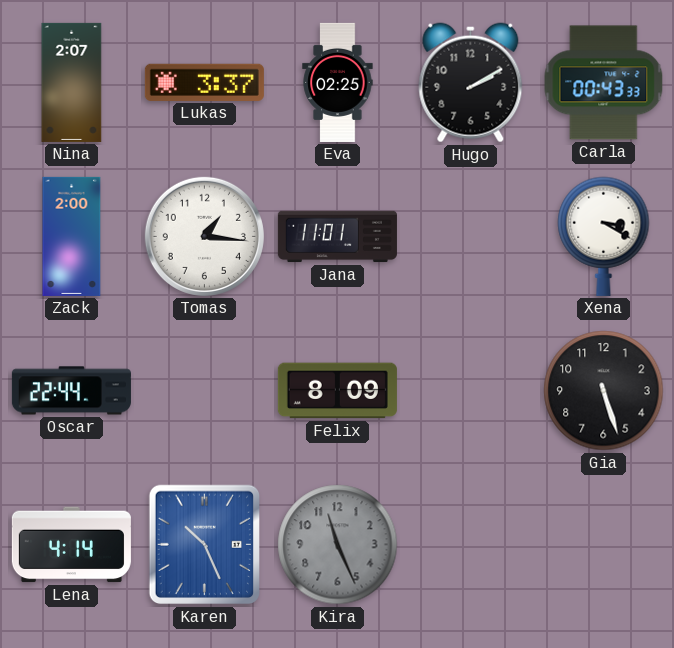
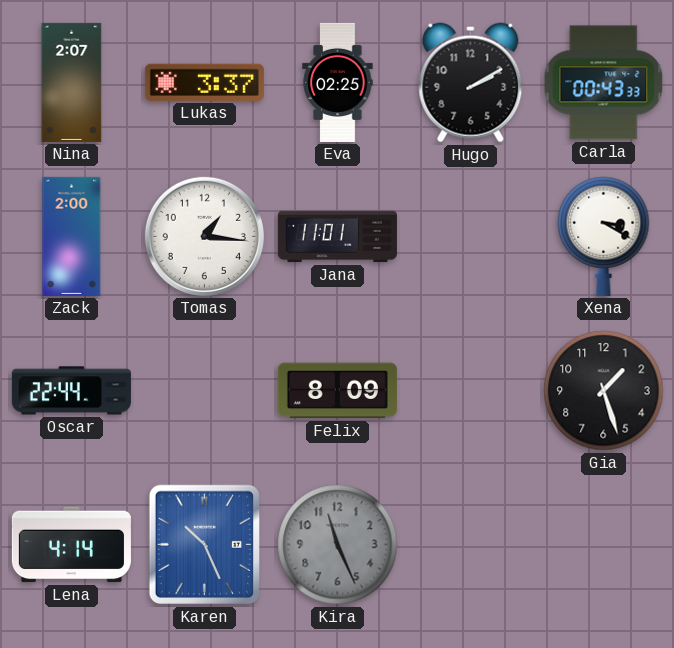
Gia: 5:27 -> 1:27 (604, 391)
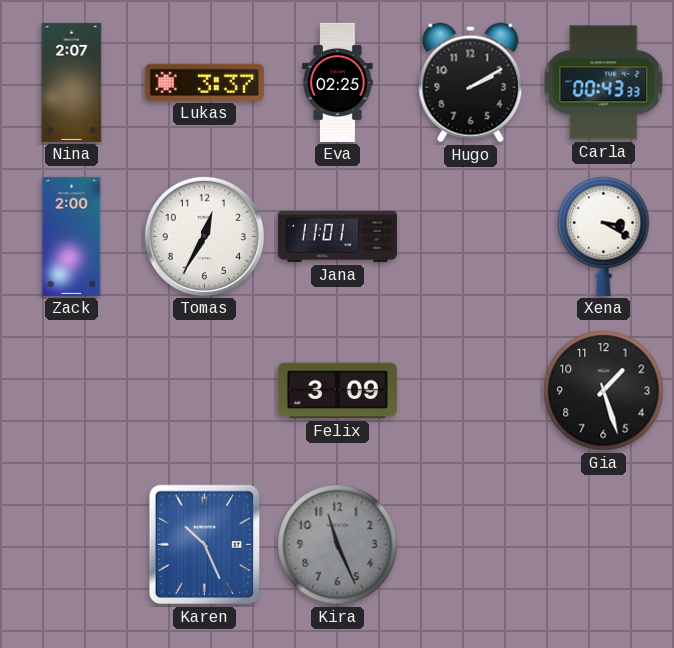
Tomas: 1:16 -> 12:35 (204, 236)
Oscar: 22:44 -> none (71, 391)
Felix: 8:09 -> 3:09 (337, 391)
Lena: 4:14 -> none (71, 545)
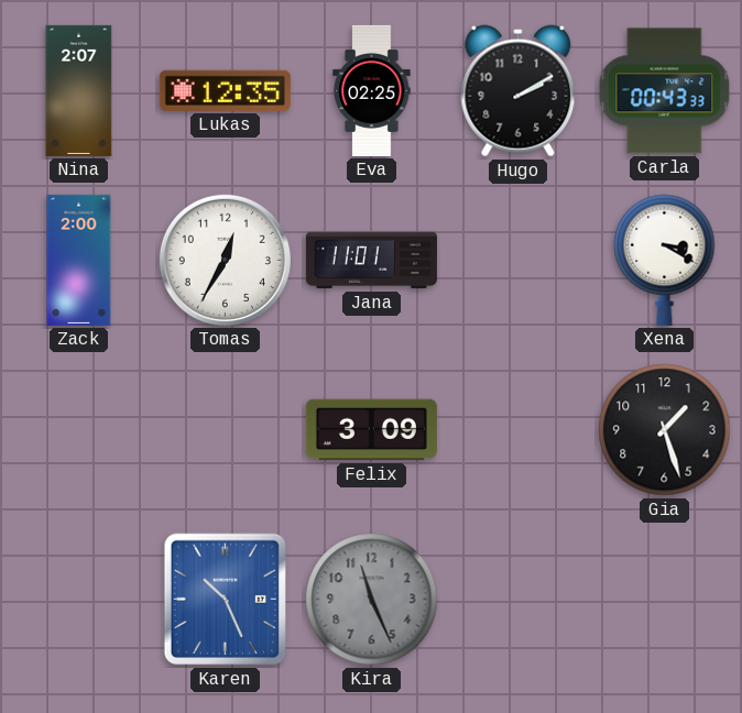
Lukas: 3:37 -> 12:35 (225, 90)
